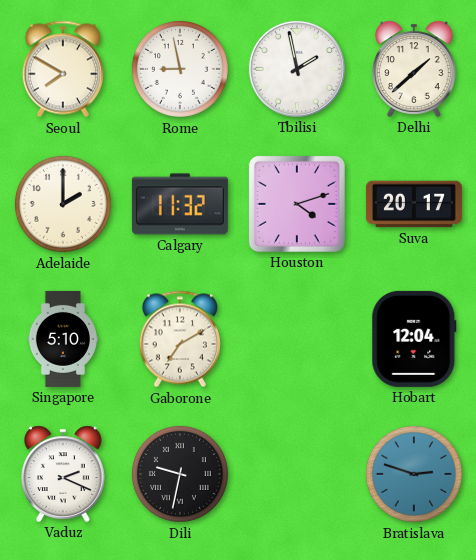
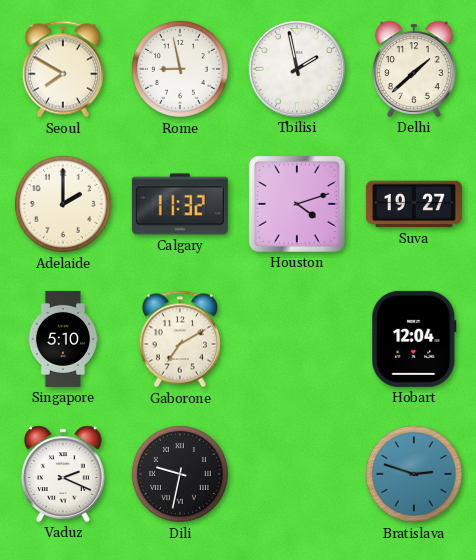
Suva: 20:17 -> 19:27 (414, 204)
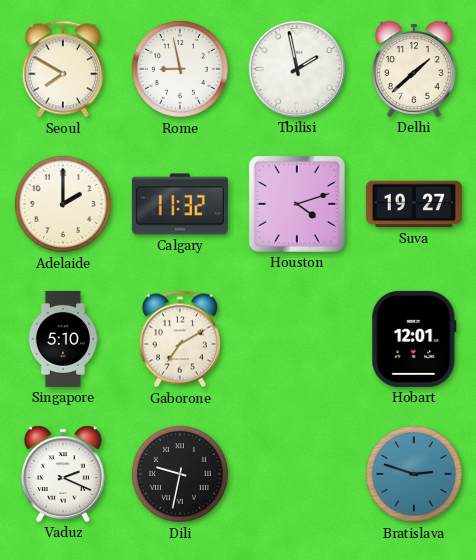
Hobart: 12:04 -> 12:01 (414, 339)
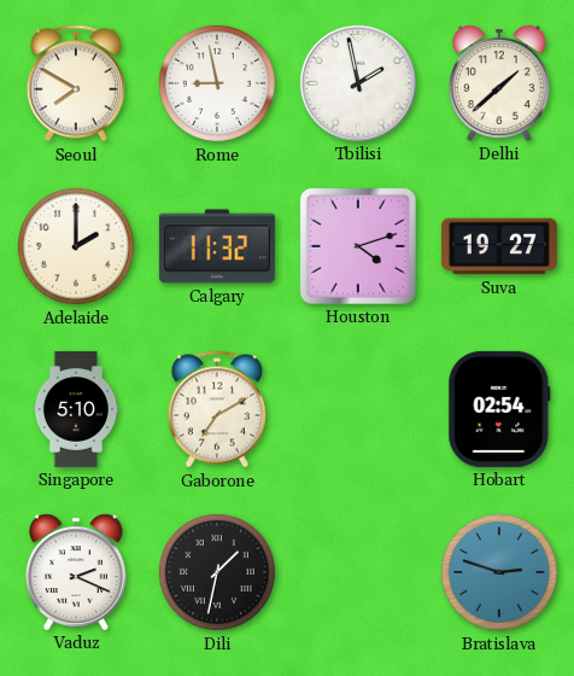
Hobart: 12:01 -> 02:54 (499, 409)
Dili: 9:32 -> 1:32 (217, 572)
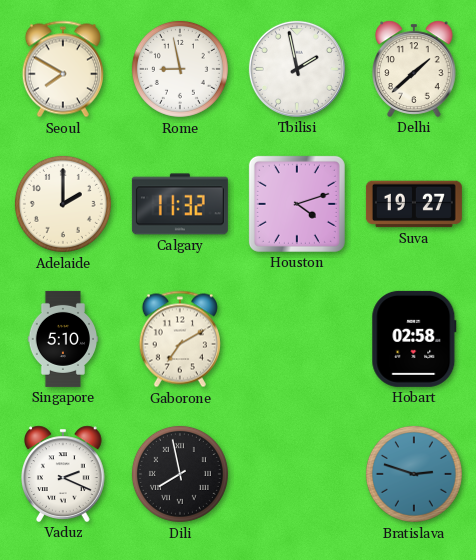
Hobart: 02:54 -> 02:58 (414, 339)
Dili: 1:32 -> 7:58 (180, 474)
